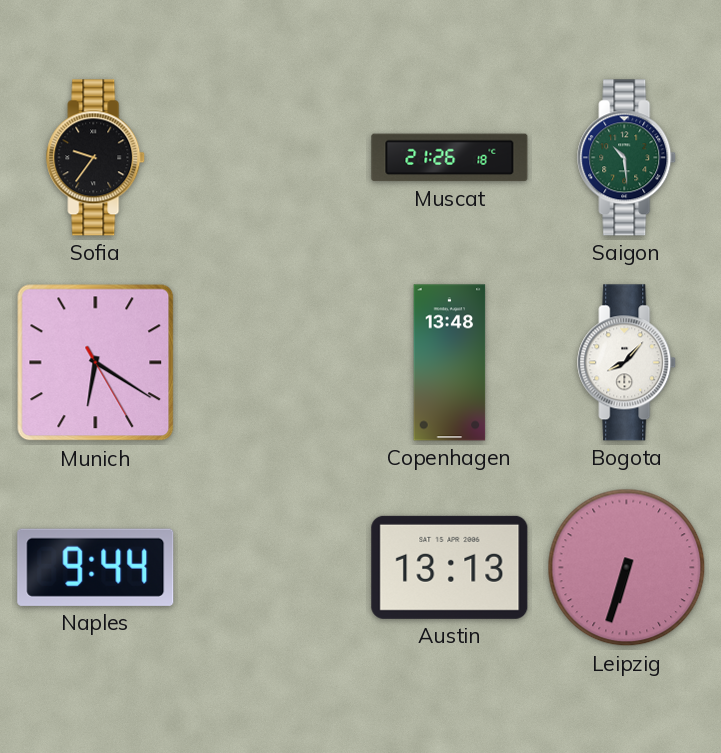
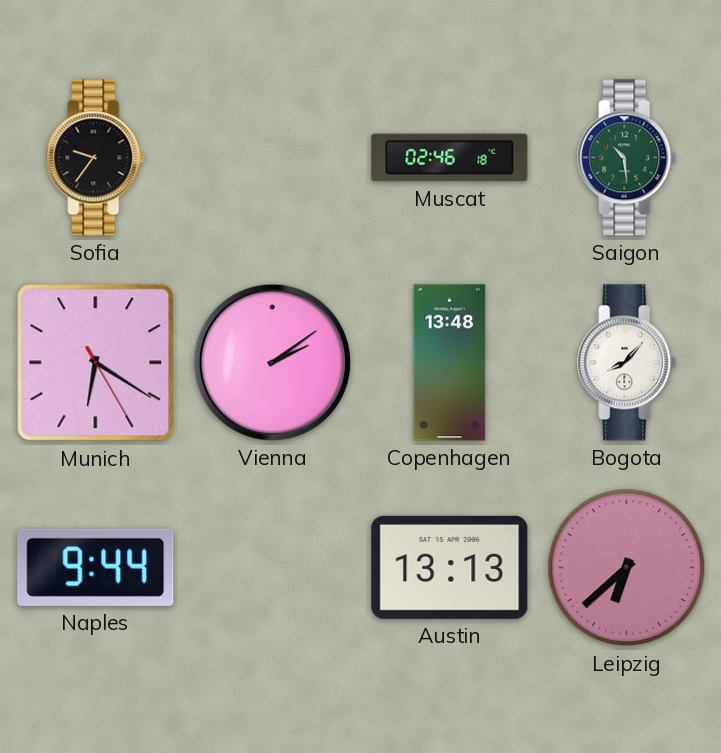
Muscat: 21:26 -> 02:46 (450, 158)
Vienna: none -> 2:09 (272, 362)
Leipzig: 6:33 -> 6:38 (627, 568)
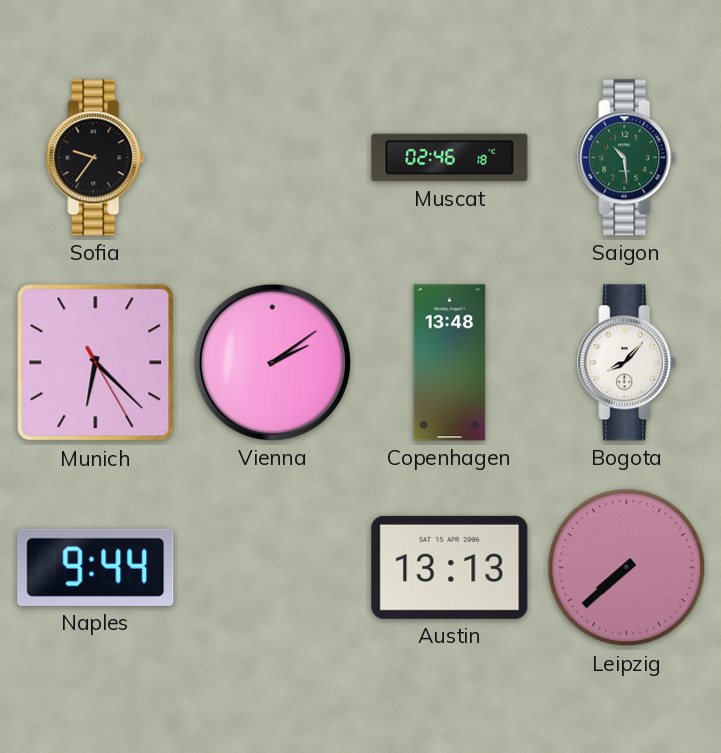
Munich: 6:20 -> 6:22 (96, 363)
Leipzig: 6:38 -> 7:38 (627, 568)
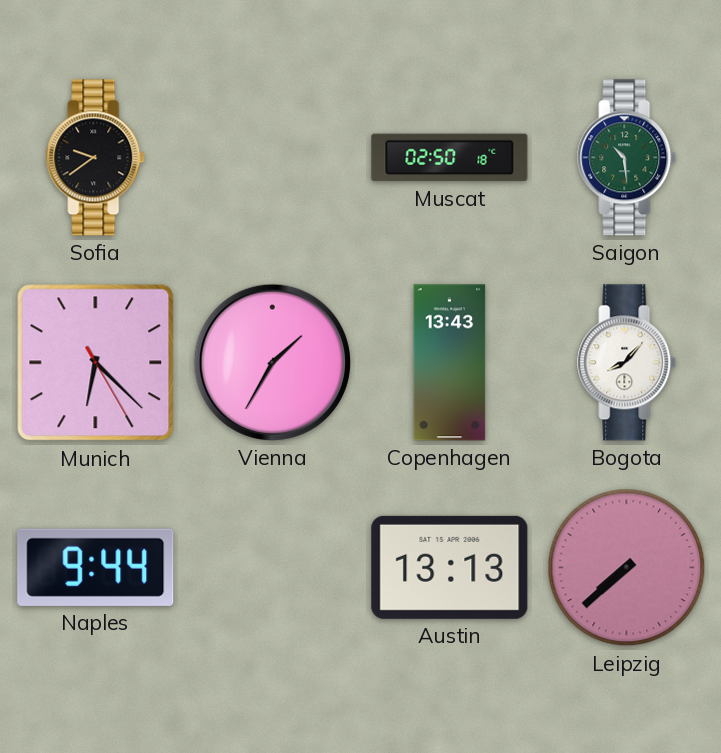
Sofia: 9:36 -> 9:39 (96, 158)
Muscat: 02:46 -> 02:50 (450, 158)
Vienna: 2:09 -> 1:35 (272, 362)
Copenhagen: 13:48 -> 13:43 (450, 363)
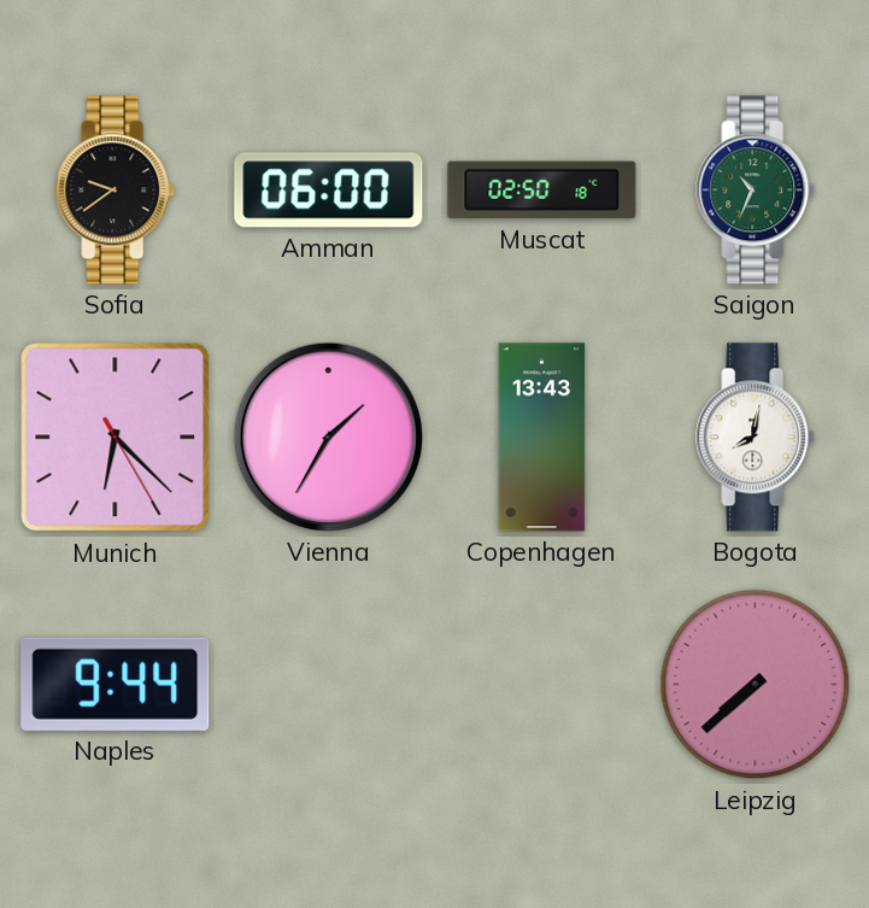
Amman: none -> 06:00 (329, 191)
Saigon: 10:29 -> 10:34 (756, 191)
Bogota: 8:07 -> 8:02 (756, 438)
Austin: 13:13 -> none (450, 567)
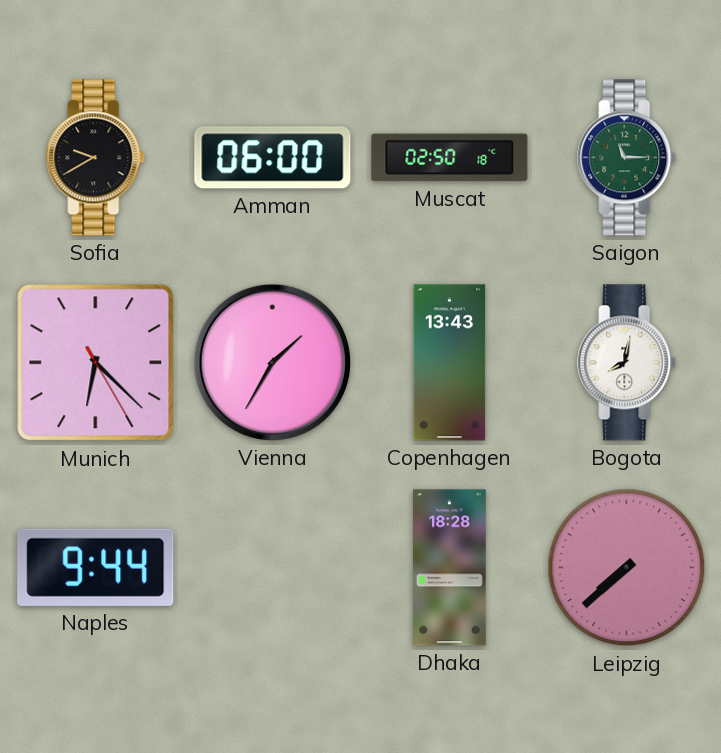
Sofia: 9:39 -> 9:40 (96, 158)
Saigon: 10:34 -> 11:15 (627, 158)
Dhaka: none -> 18:28 (450, 568)
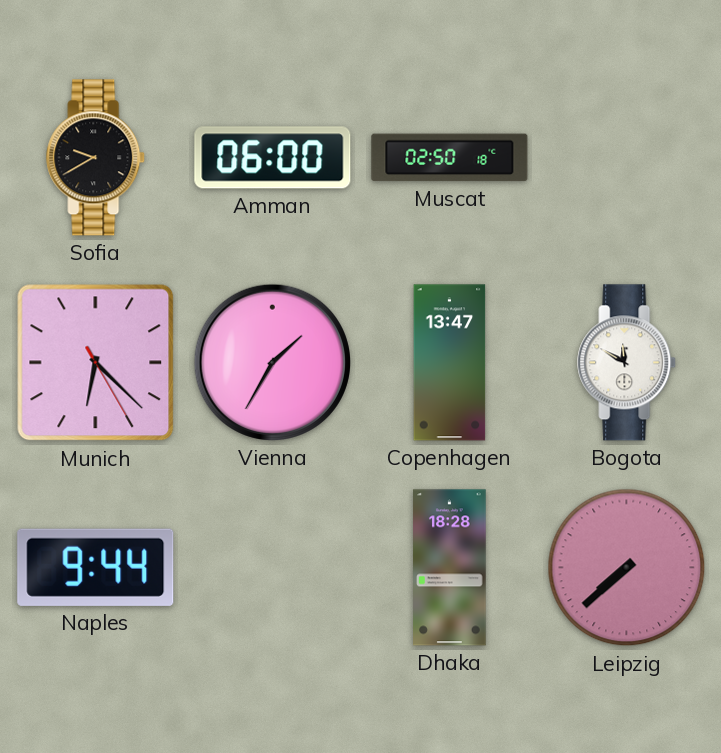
Saigon: 11:15 -> none (627, 158)
Copenhagen: 13:43 -> 13:47 (450, 363)
Bogota: 8:02 -> 11:50 (627, 363)
